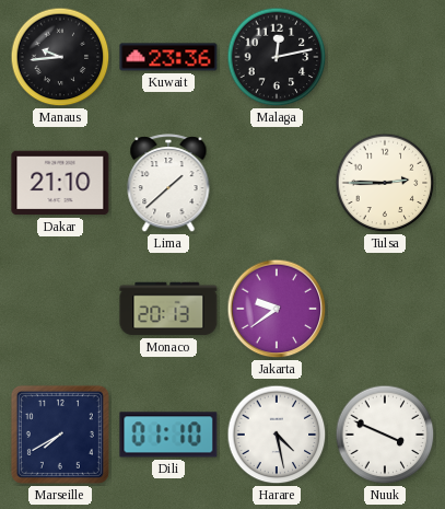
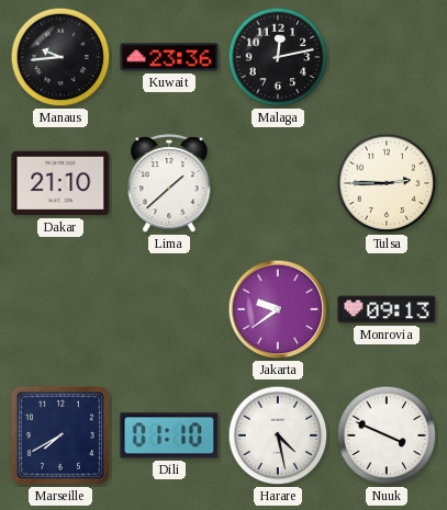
Monaco: 20:13 -> none (168, 309)
Monrovia: none -> 09:13 (387, 309)
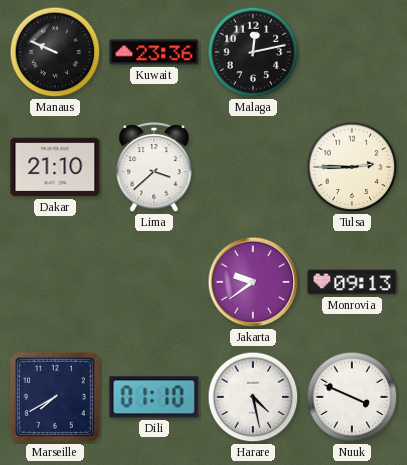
Manaus: 9:44 -> 9:49 (55, 52)
Lima: 1:38 -> 3:38 (154, 168)
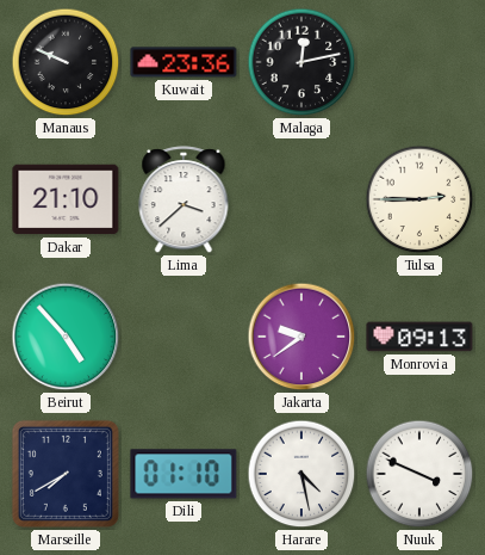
Beirut: none -> 4:53 (66, 337)
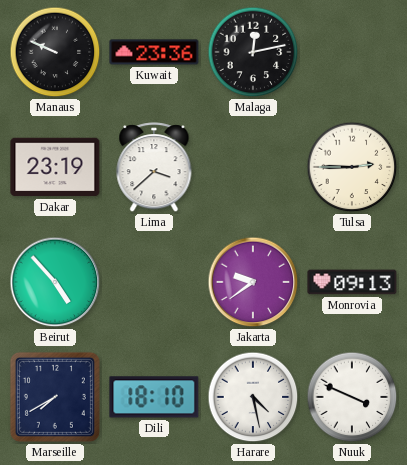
Dakar: 21:10 -> 23:19 (55, 167)
Dili: 01:10 -> 18:10 (154, 397)
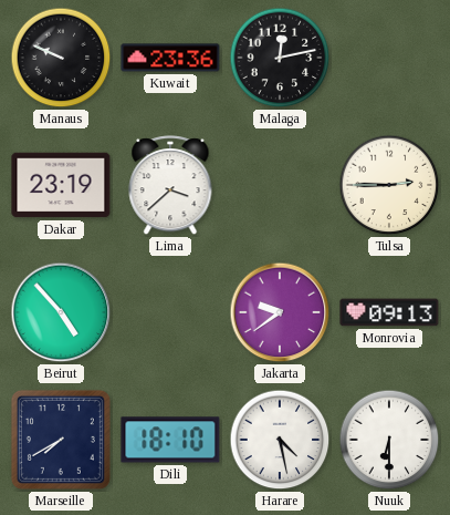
Nuuk: 3:49 -> 6:30 (389, 440)
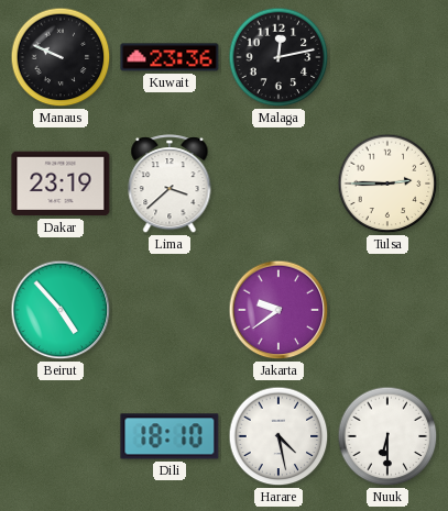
Monrovia: 09:13 -> none (389, 312)
Marseille: 7:40 -> none (61, 440)
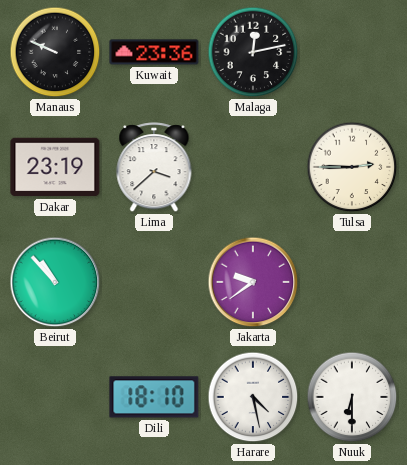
Beirut: 4:53 -> 10:53 (55, 282)
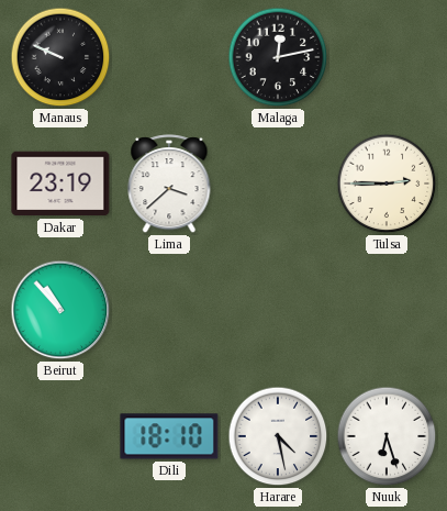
Kuwait: 23:36 -> none (154, 52)
Jakarta: 9:39 -> none (253, 282)
Nuuk: 6:30 -> 6:27 (387, 436)
